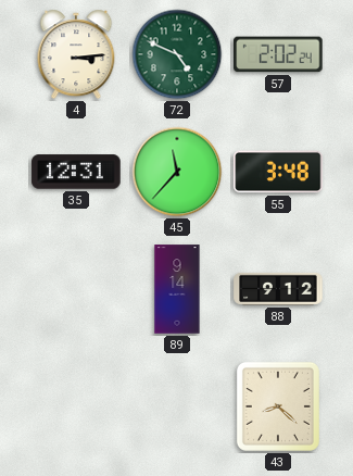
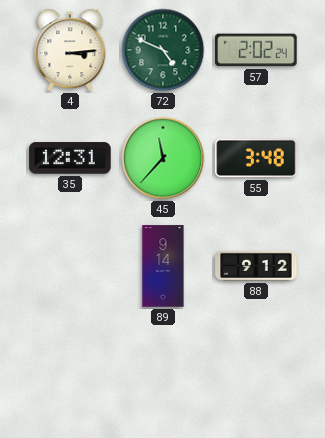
43: 8:22 -> none (278, 406)
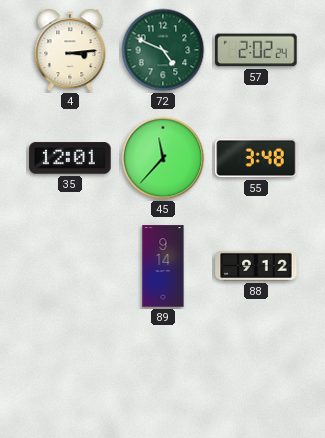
35: 12:31 -> 12:01 (70, 158)
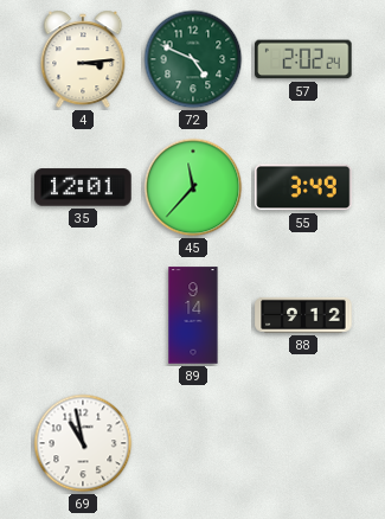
55: 3:48 -> 3:49 (303, 187)
69: none -> 10:58 (83, 443)
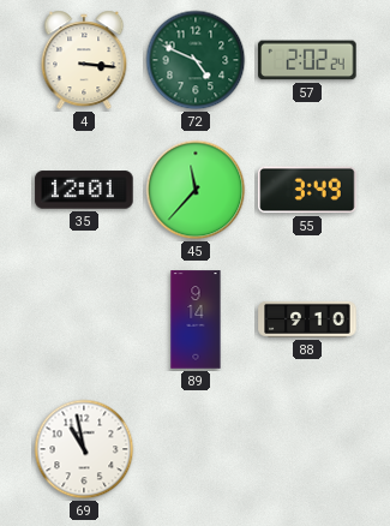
4: 3:14 -> 3:16 (84, 60)
88: 9:12 -> 9:10 (307, 319)
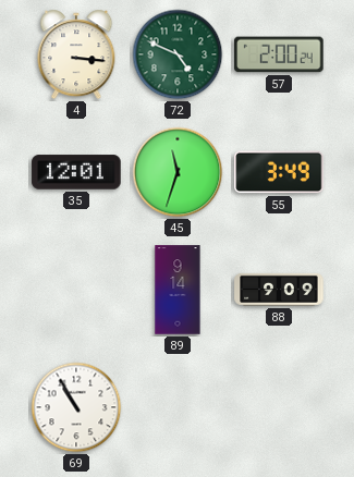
57: 2:02 -> 2:00 (279, 54)
45: 11:37 -> 11:33 (178, 172)
88: 9:10 -> 9:09 (279, 290)
69: 10:58 -> 10:55 (76, 407)
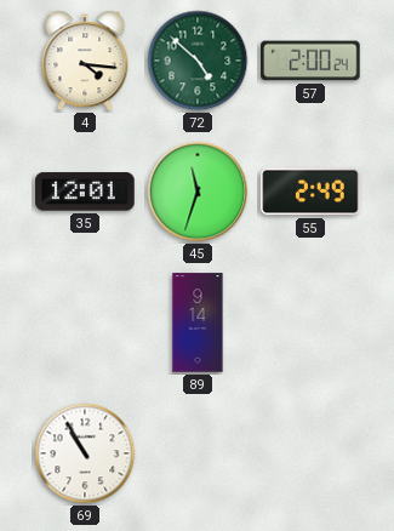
4: 3:16 -> 4:16 (85, 61)
72: 4:49 -> 4:52 (198, 61)
55: 3:49 -> 2:49 (310, 192)
88: 9:09 -> none (279, 290)
